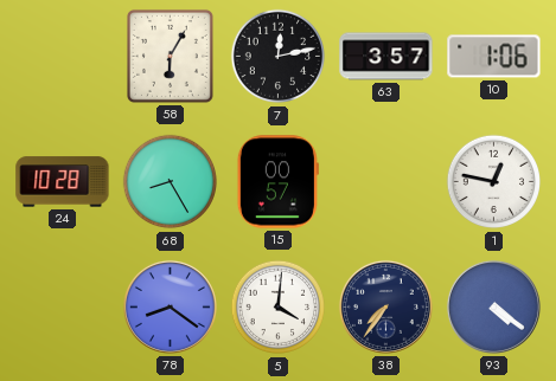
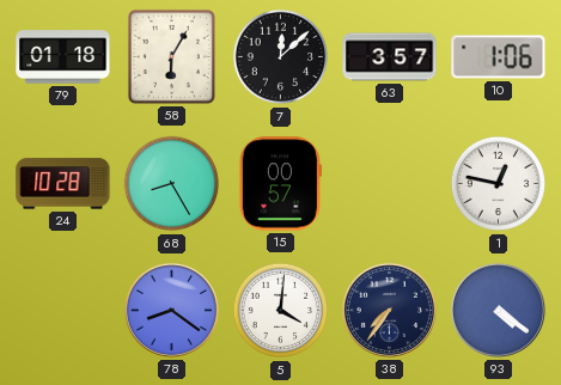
79: none -> 01:18 (63, 57)
7: 12:13 -> 12:08 (281, 57)
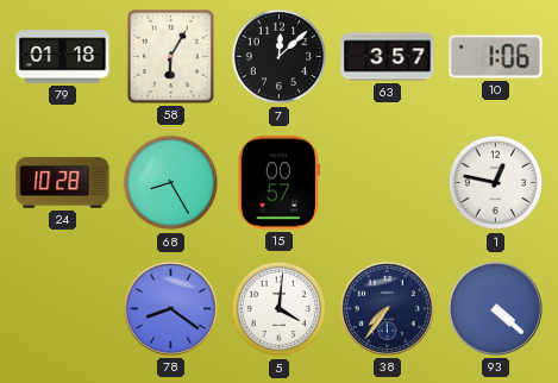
93: 4:21 -> 4:22 (495, 308)
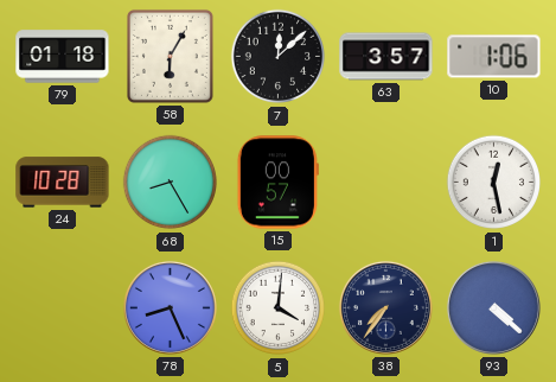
1: 12:47 -> 12:28 (494, 183)
78: 8:21 -> 8:26 (170, 307)
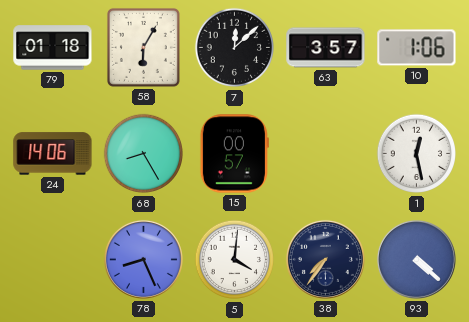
24: 10:28 -> 14:06 (53, 154)
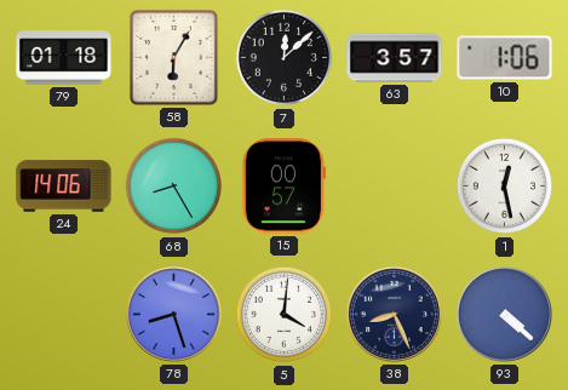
78: 8:26 -> 8:27 (173, 314)
38: 7:36 -> 8:26 (394, 314)
